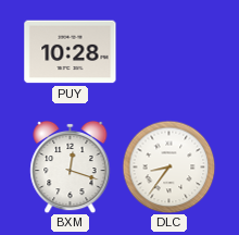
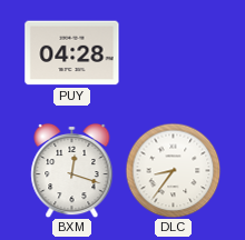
PUY: 10:28 -> 04:28 (72, 53)
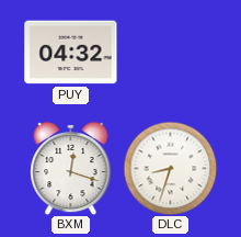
PUY: 04:28 -> 04:32 (71, 53)
DLC: 8:36 -> 8:33 (170, 168)
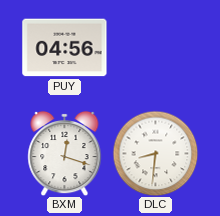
PUY: 04:32 -> 04:56 (65, 48)
DLC: 8:33 -> 8:31 (155, 153)
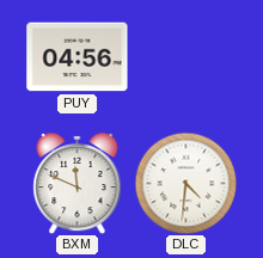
BXM: 12:18 -> 11:49 (78, 183)
DLC: 8:31 -> 4:31 (185, 183)
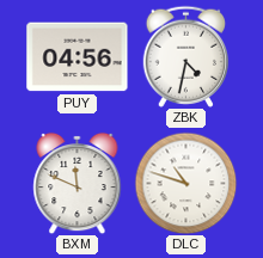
ZBK: none -> 4:32 (185, 56)
DLC: 4:31 -> 10:48 (185, 183)
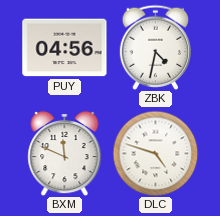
DLC: 10:48 -> 4:48 (155, 153)
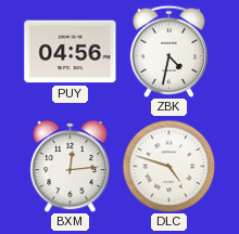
BXM: 11:49 -> 12:14 (71, 166)
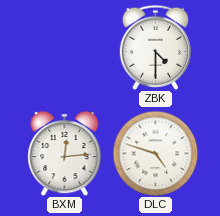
PUY: 04:56 -> none (71, 52)
ZBK: 4:32 -> 4:30 (155, 47)
